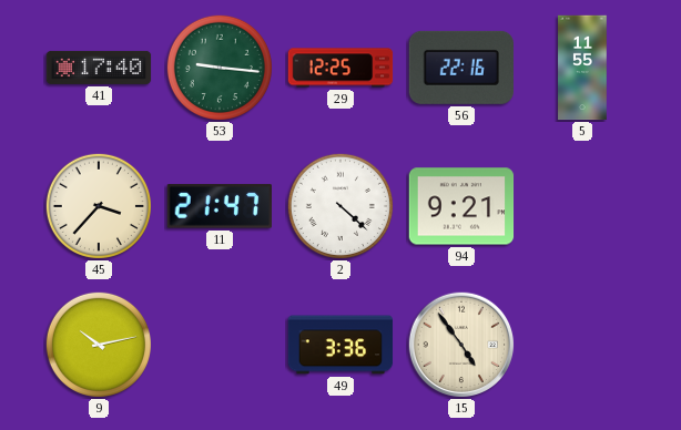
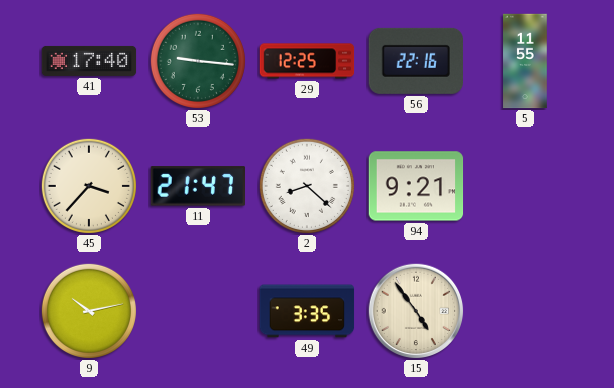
2: 4:22 -> 8:22 (307, 186)
49: 3:36 -> 3:35 (307, 311)
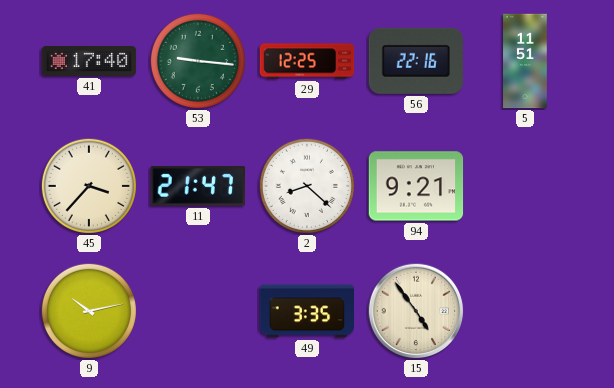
5: 11:55 -> 11:51 (525, 61)
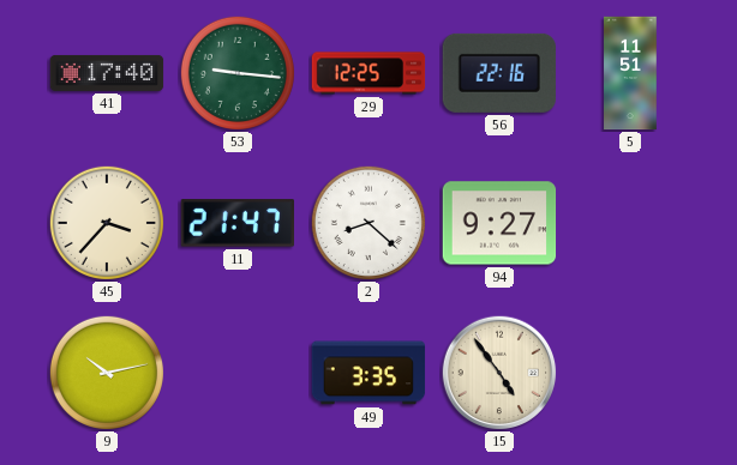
94: 9:21 -> 9:27 (499, 223)
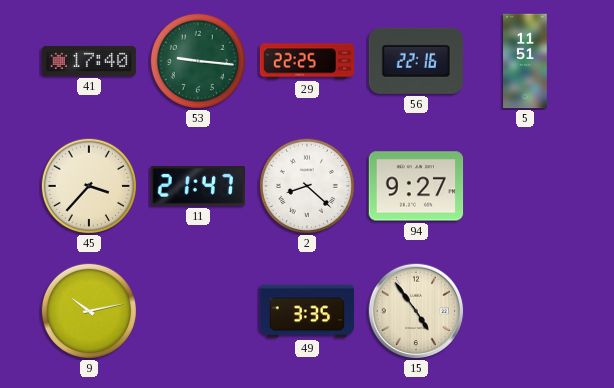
29: 12:25 -> 22:25 (307, 61)
